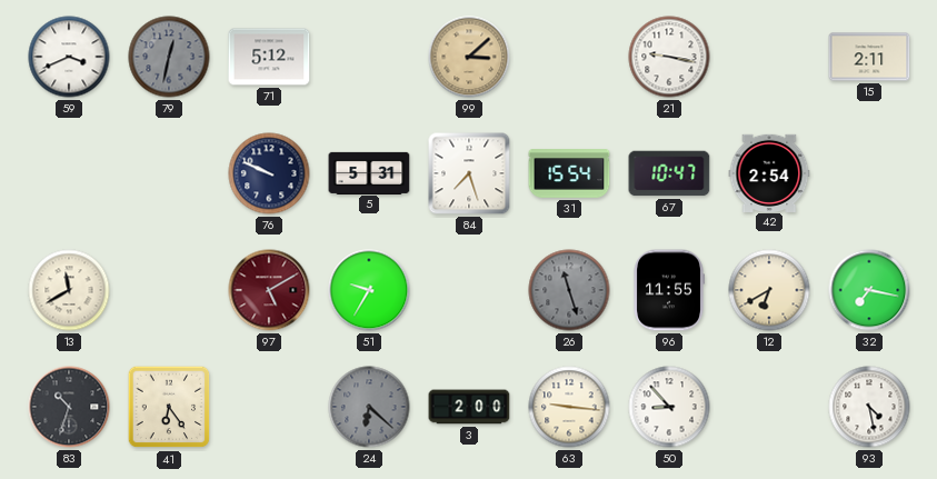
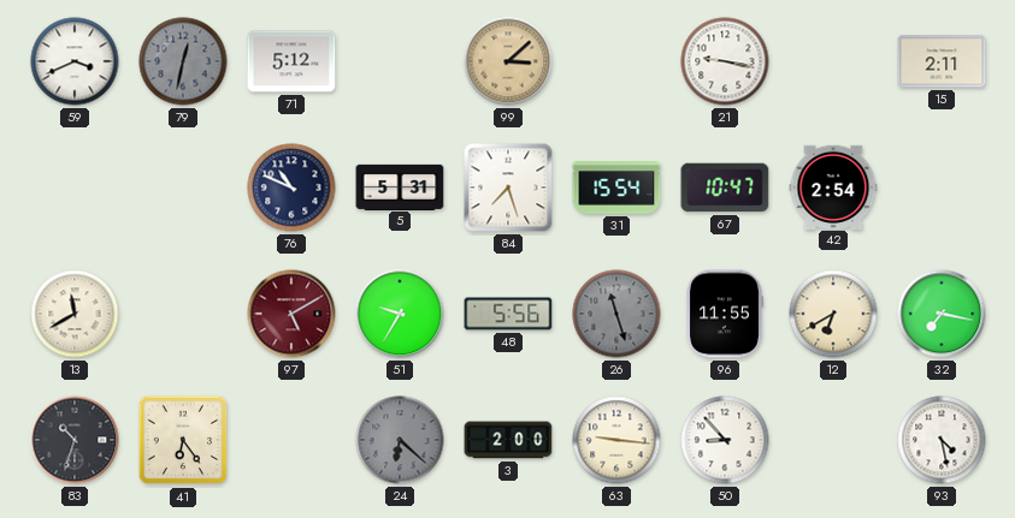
76: 9:49 -> 10:49 (291, 187)
48: none -> 5:56 (508, 314)
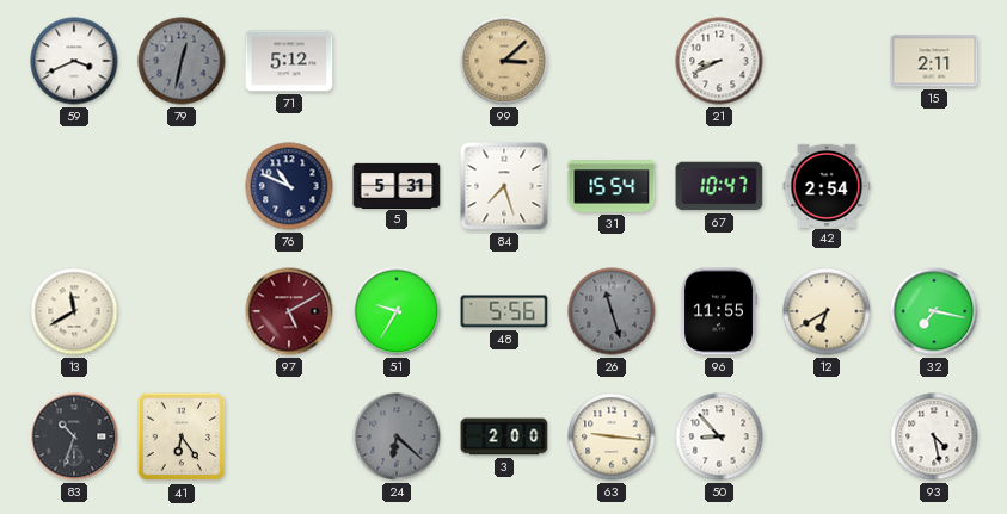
21: 9:17 -> 8:41 (719, 61)
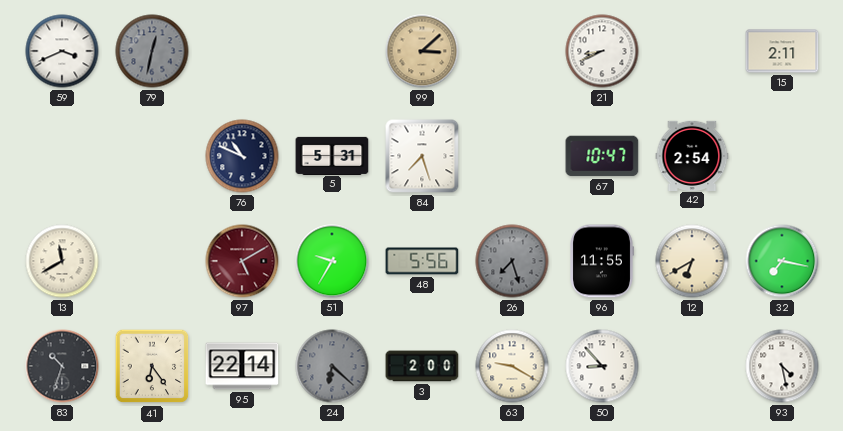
71: 5:12 -> none (289, 61)
31: 15:54 -> none (612, 186)
26: 11:27 -> 7:27 (512, 261)
95: none -> 22:14 (242, 366)
63: 9:16 -> 9:20 (512, 366)
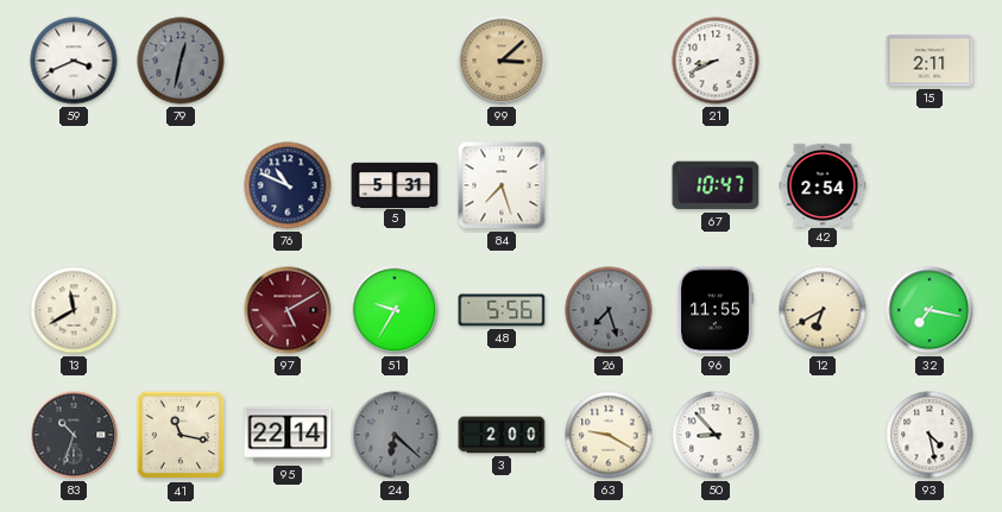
41: 6:24 -> 11:17 (181, 435)
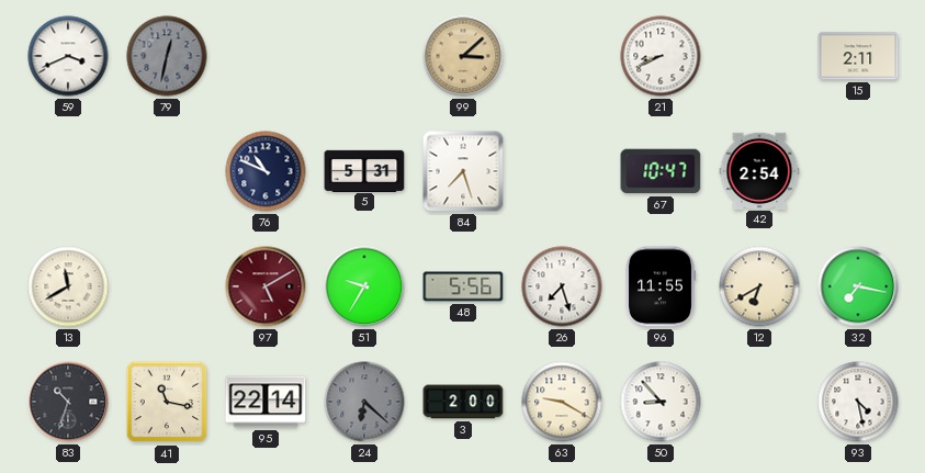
26 dial: grey -> white (562, 286)
